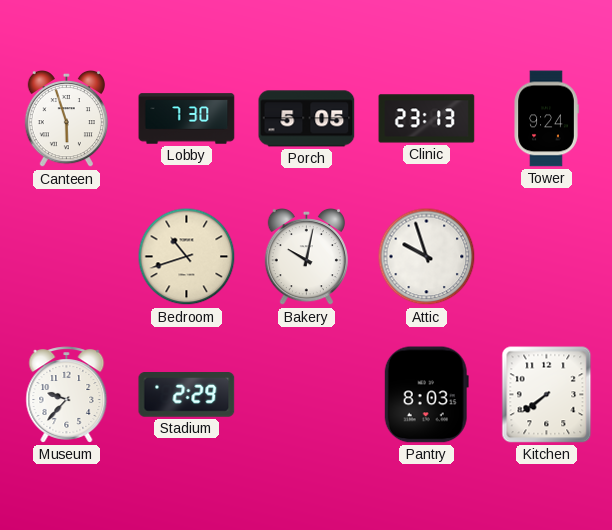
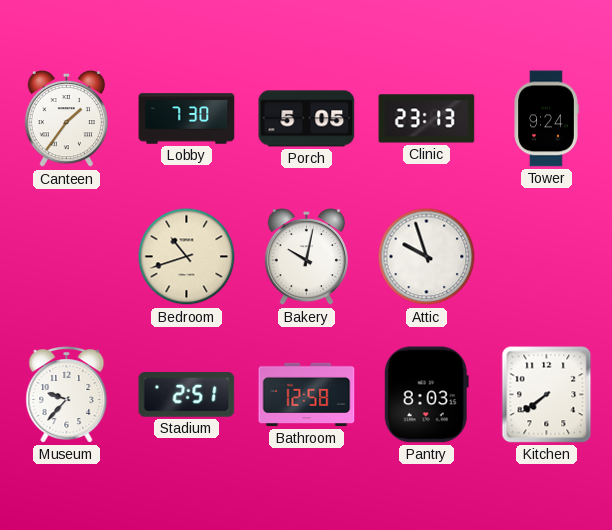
Canteen: 5:57 -> 1:36 (66, 119)
Stadium: 2:29 -> 2:51 (187, 395)
Bathroom: none -> 12:58 (307, 395)
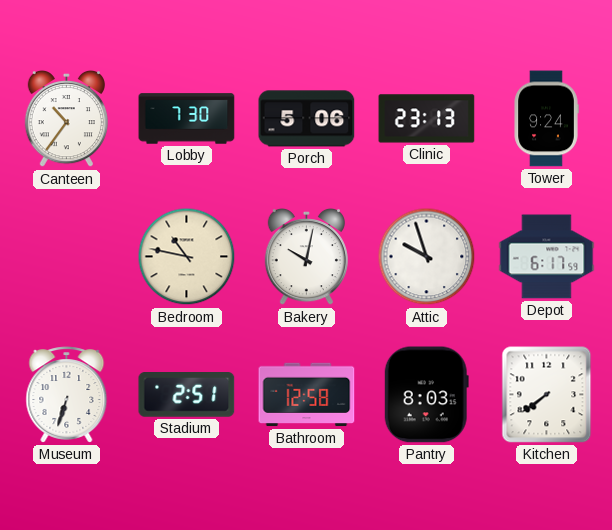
Canteen: 1:36 -> 10:36 (66, 119)
Porch: 5:05 -> 5:06 (307, 119)
Bedroom: 10:42 -> 10:47 (187, 257)
Depot: none -> 6:17 (547, 257)
Museum: 9:37 -> 6:33 (67, 395)
